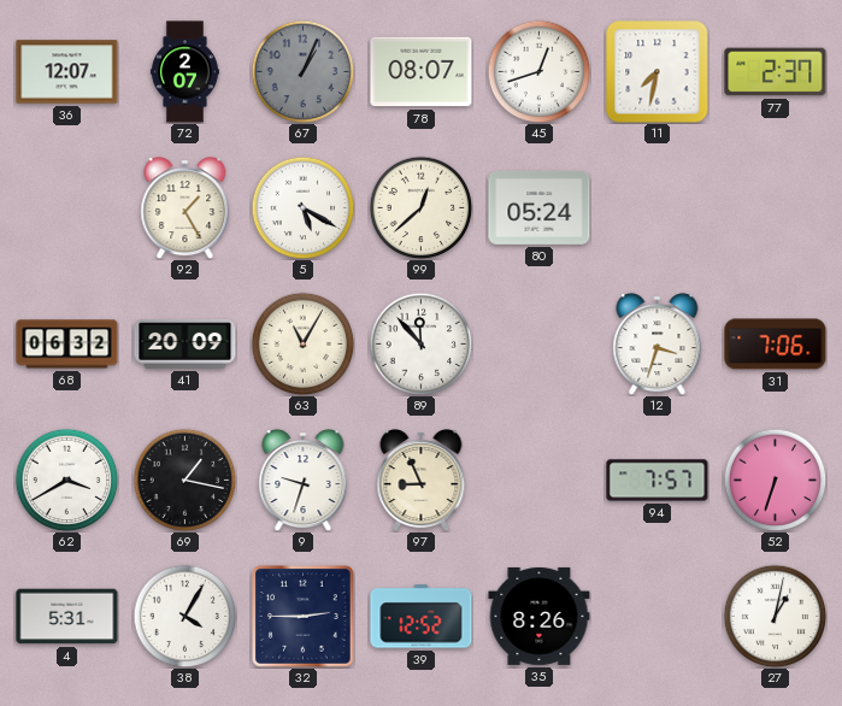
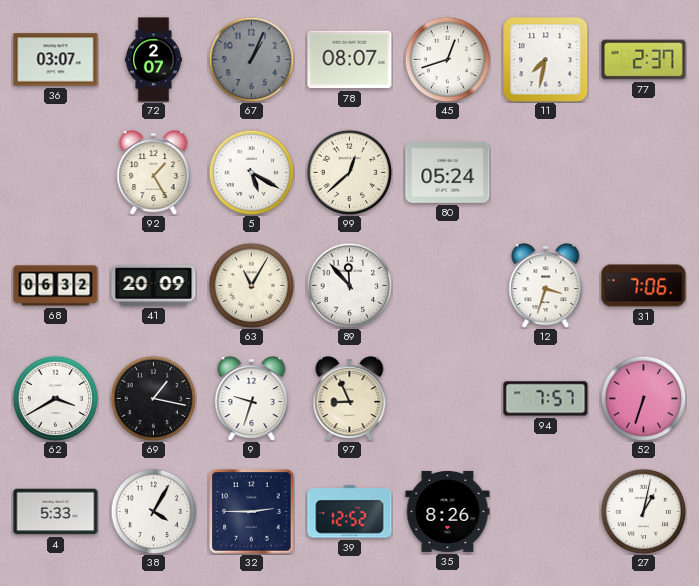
36: 12:07 -> 03:07 (56, 60)
4: 5:31 -> 5:33 (56, 512)
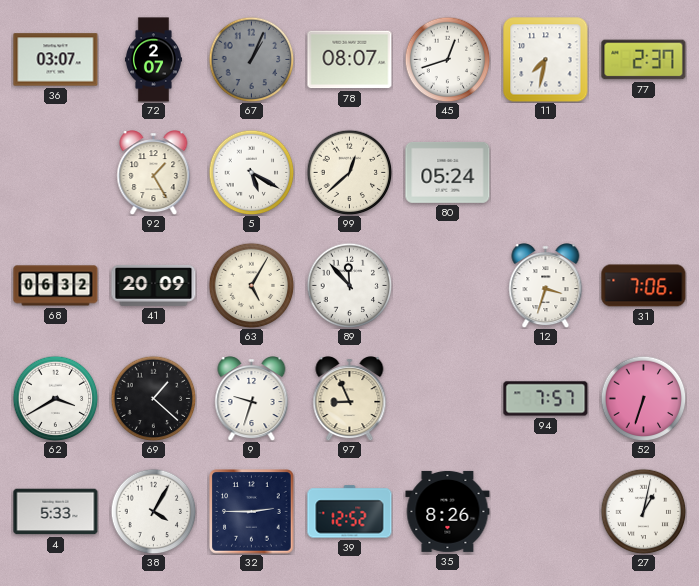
63: 11:05 -> 5:05 (251, 285)
69: 1:17 -> 1:22 (153, 398)
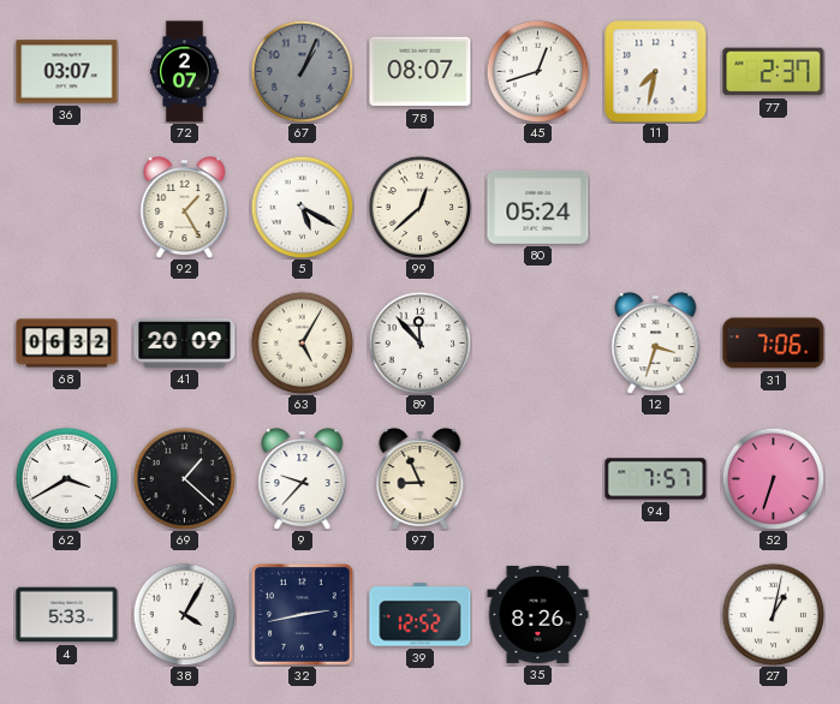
9: 9:33 -> 9:37 (303, 479)
32: 2:45 -> 2:43 (303, 615)
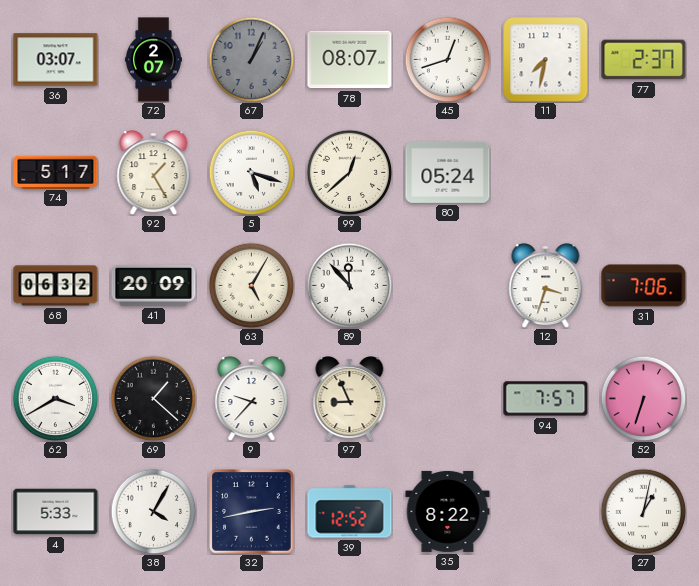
74: none -> 5:17 (56, 172)
5: 5:20 -> 5:18 (251, 172)
35: 8:26 -> 8:22 (448, 511)
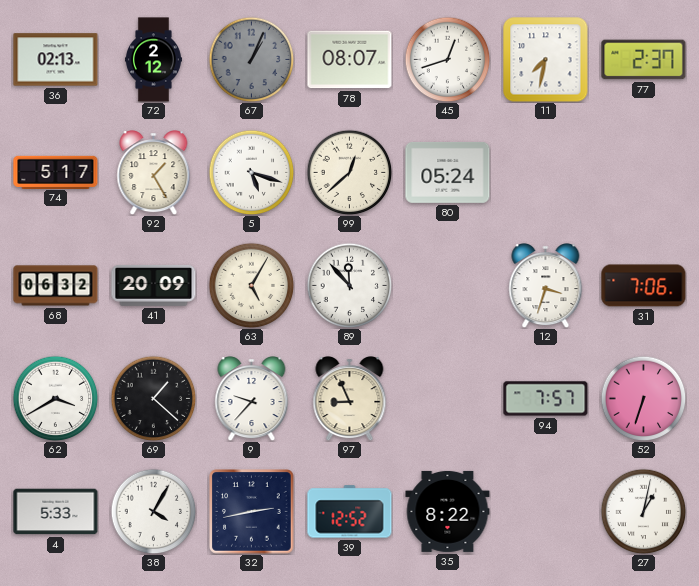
36: 03:07 -> 02:13 (56, 60)
72: 2:07 -> 2:12 (153, 60)
